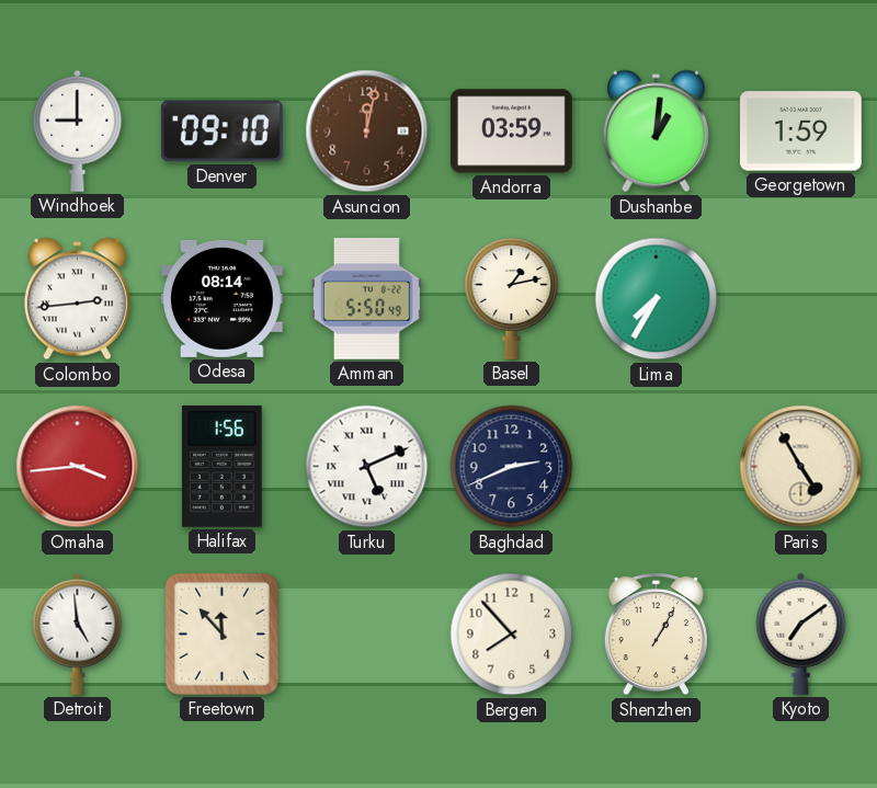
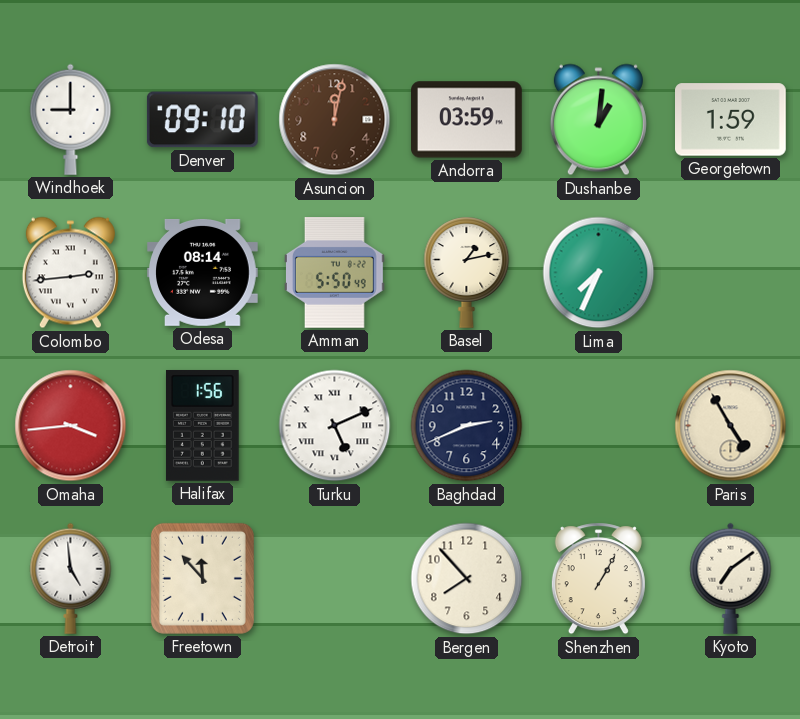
Lima: 7:35 -> 7:34 (599, 273)
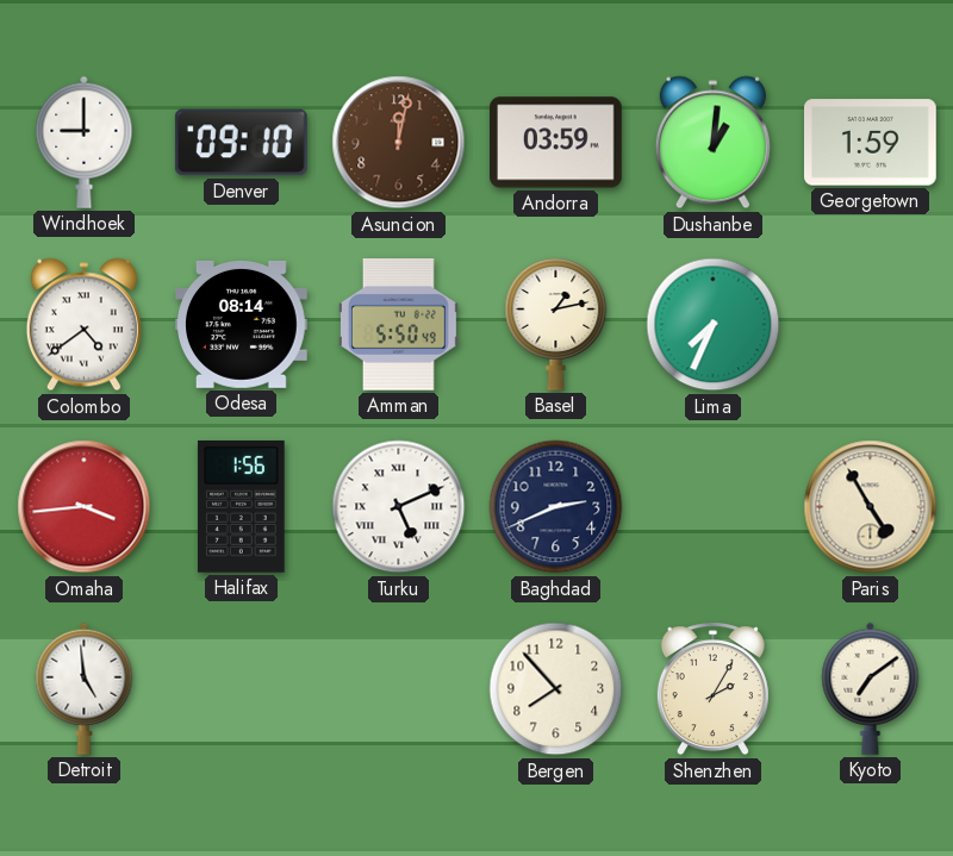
Colombo: 2:44 -> 4:39 (83, 325)
Freetown: 11:53 -> none (202, 578)
Shenzhen: 1:05 -> 2:05 (712, 689)
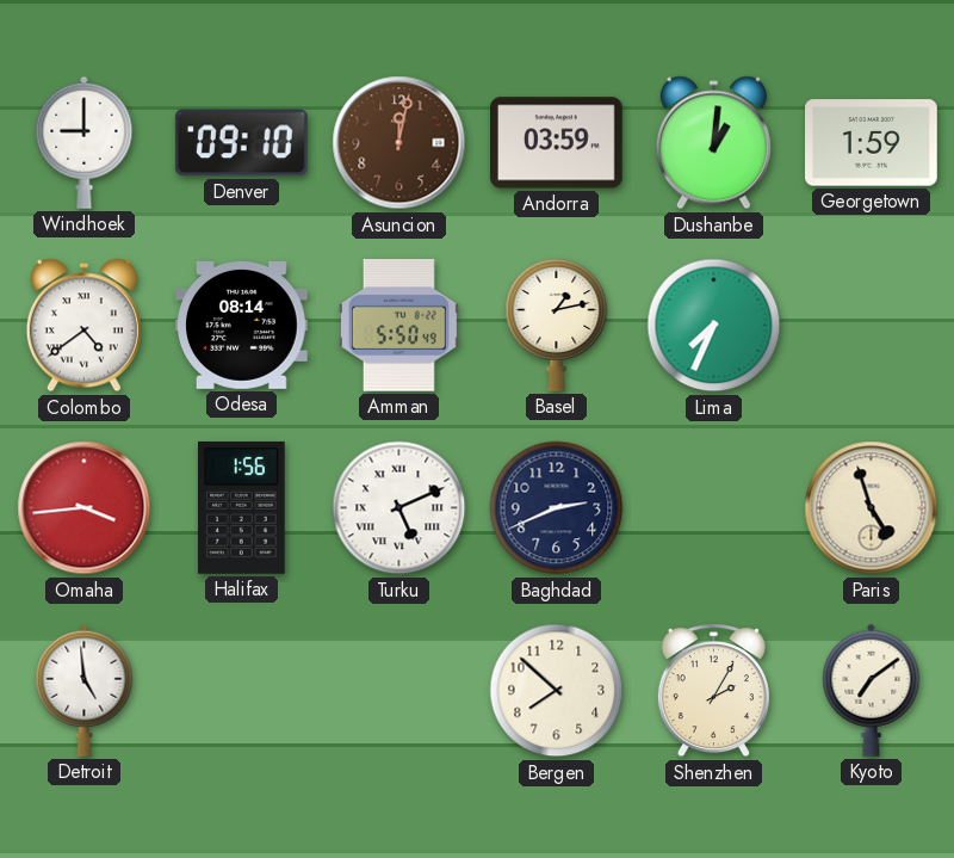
Paris: 4:55 -> 4:57 (872, 508)
Bergen: 7:53 -> 7:52 (557, 691)
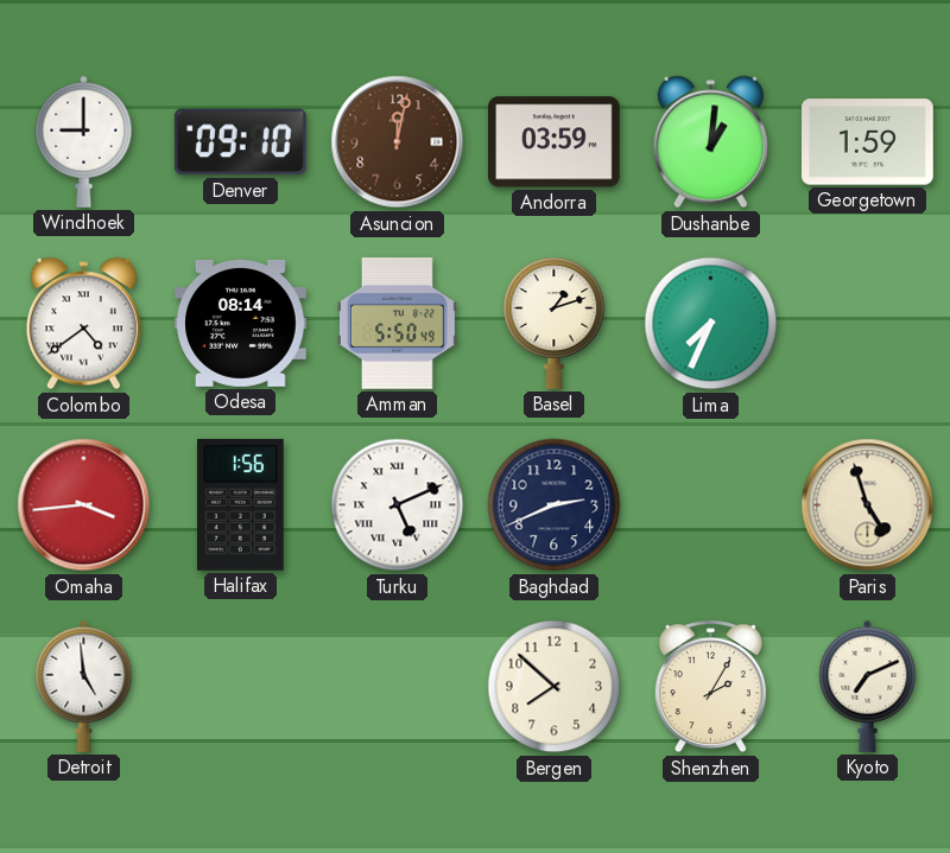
Basel: 1:13 -> 1:12 (555, 323)
Kyoto: 7:09 -> 7:11 (868, 686)
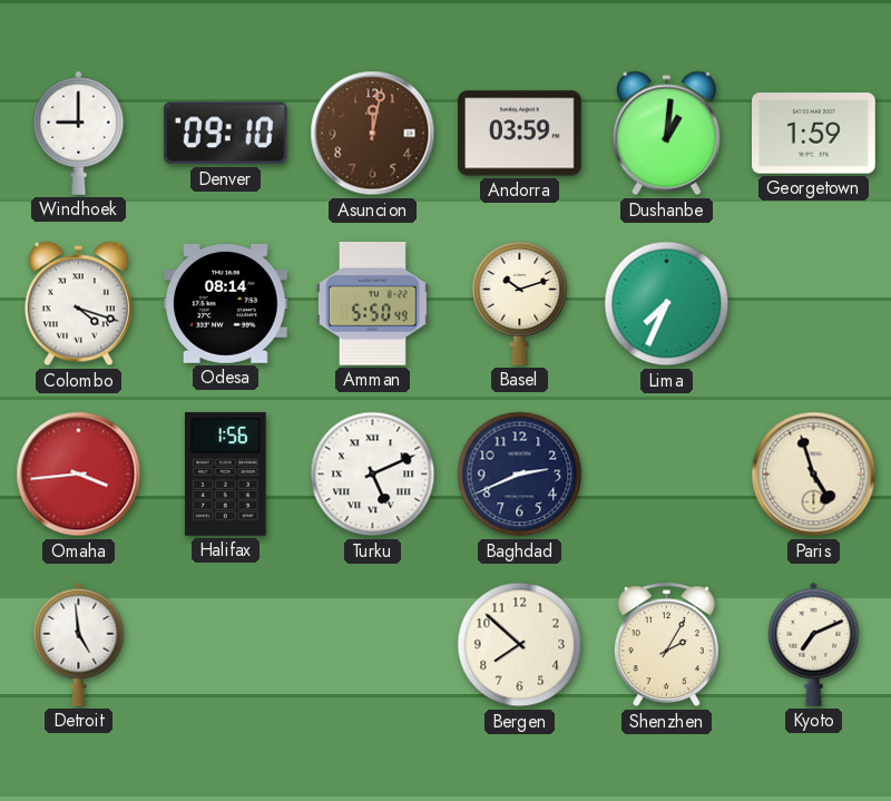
Colombo: 4:39 -> 4:18 (78, 304)
Basel: 1:12 -> 10:12 (520, 303)
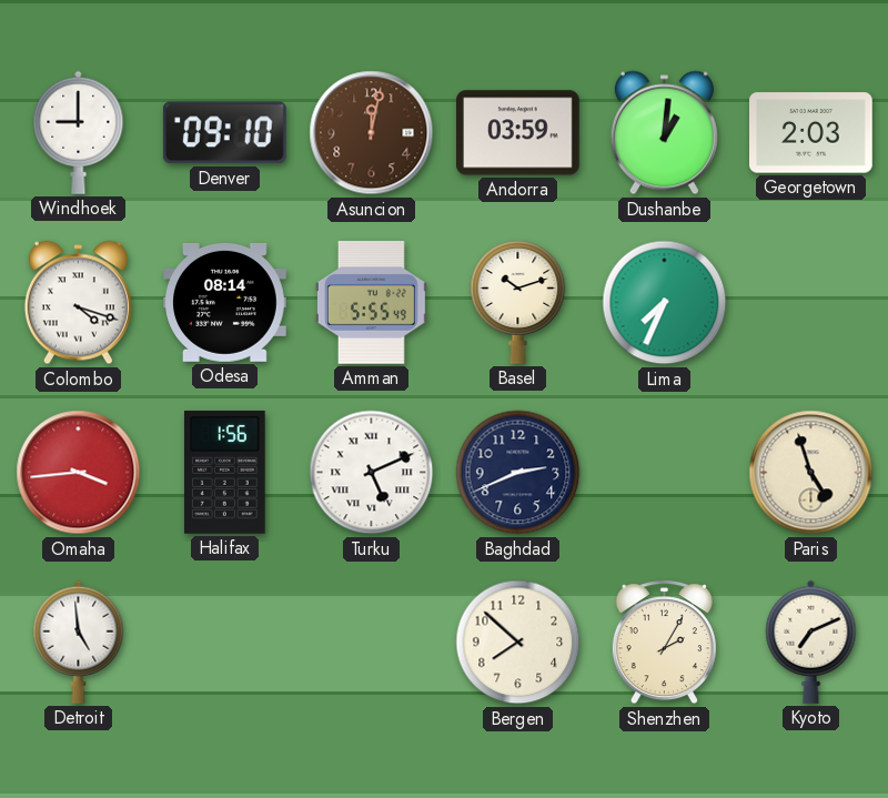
Georgetown: 1:59 -> 2:03 (811, 133)
Amman: 5:50 -> 5:55 (371, 303)
